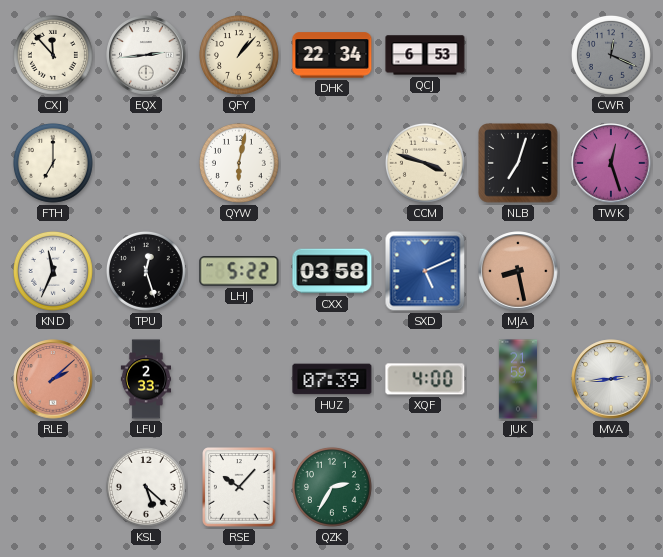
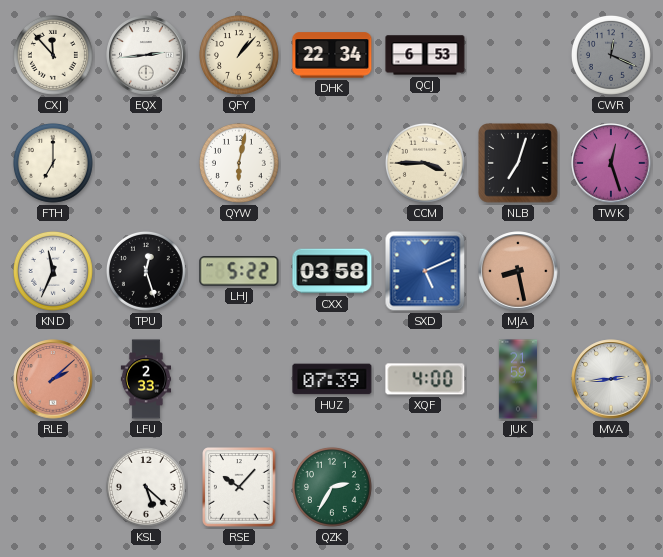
CCM: 3:48 -> 3:45 (425, 163)
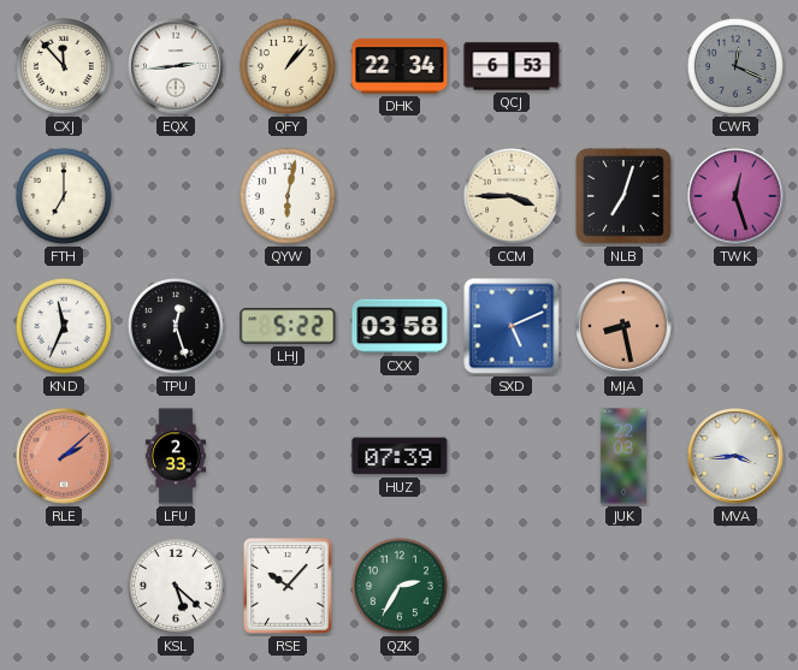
XQF: 4:00 -> none (425, 379)
JUK: 21:59 -> 22:03 (623, 456)
MVA: 2:44 -> 3:44 (735, 456)
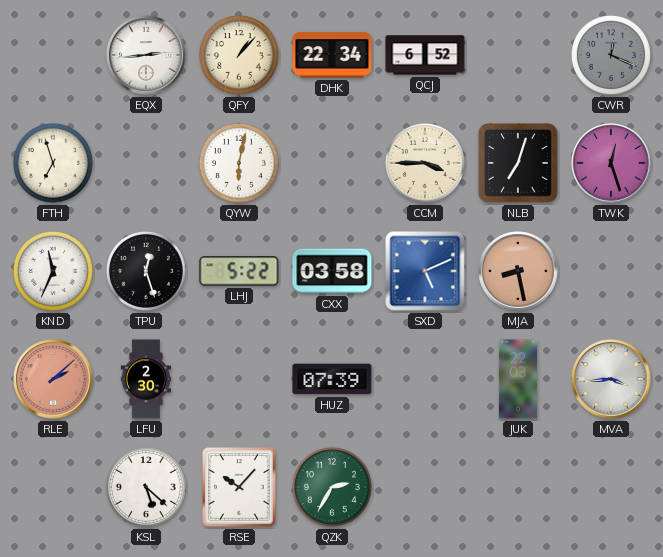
CXJ: 11:53 -> none (64, 66)
QCJ: 6:53 -> 6:52 (425, 55)
FTH: 7:00 -> 6:57 (53, 163)
LFU: 2:33 -> 2:30 (145, 379)
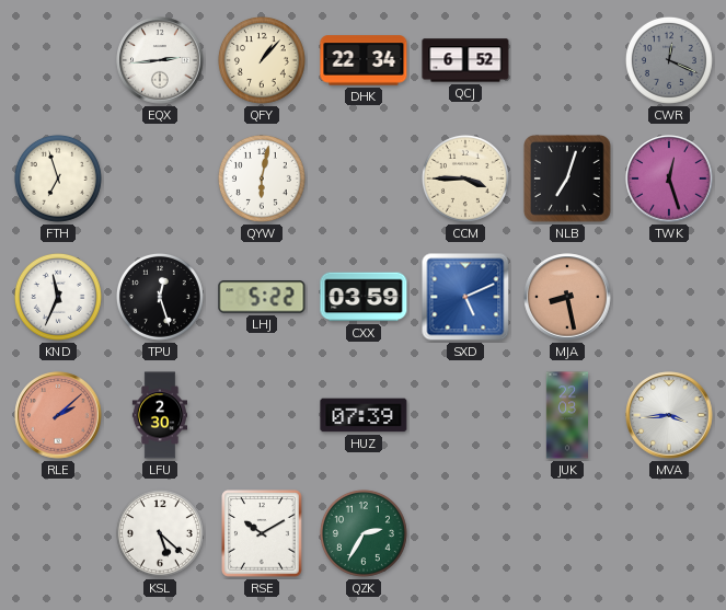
CXX: 03:58 -> 03:59 (364, 297)
RSE: 10:07 -> 10:10 (262, 533)
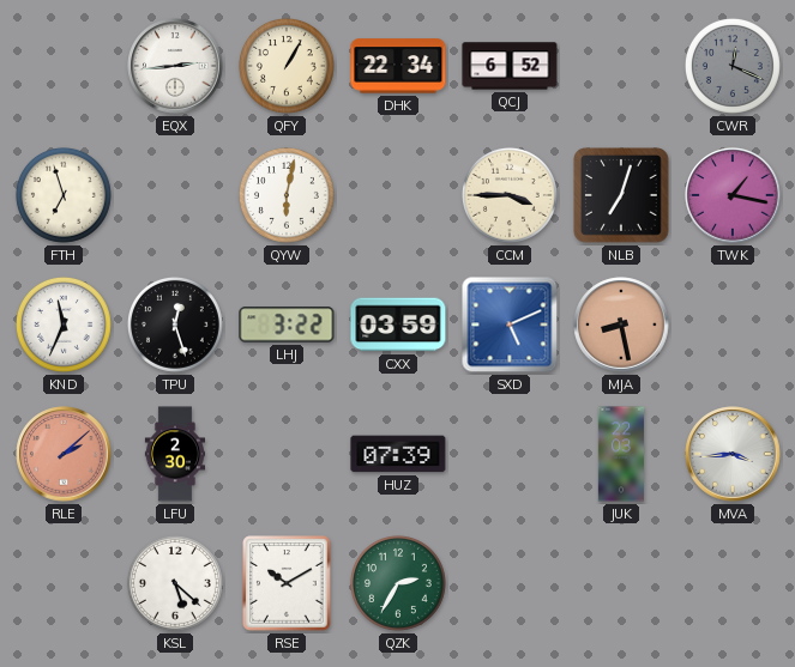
QFY: 1:07 -> 1:05 (287, 66)
TWK: 12:27 -> 1:17 (733, 195)
LHJ: 5:22 -> 3:22 (287, 325)
